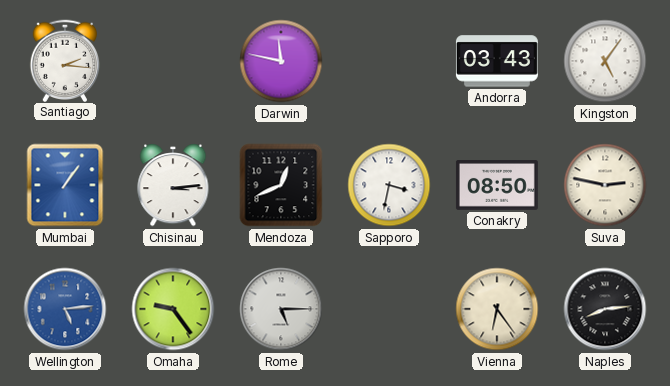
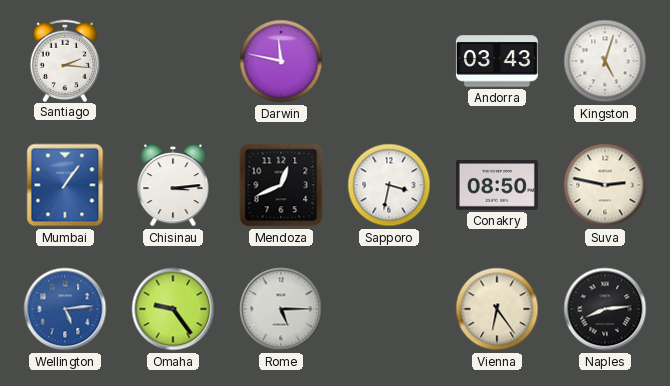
Kingston: 5:06 -> 5:03 (605, 61)
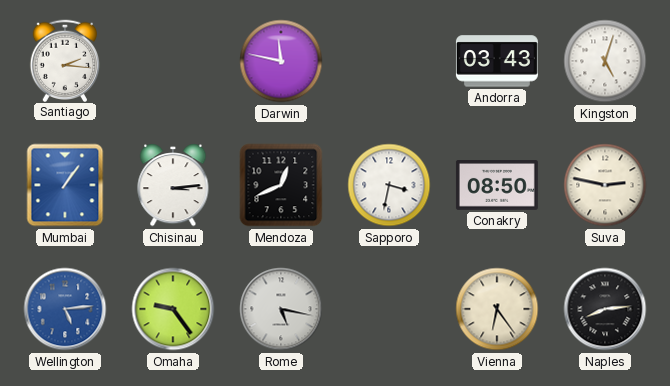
Rome: 5:15 -> 5:17 (281, 309)
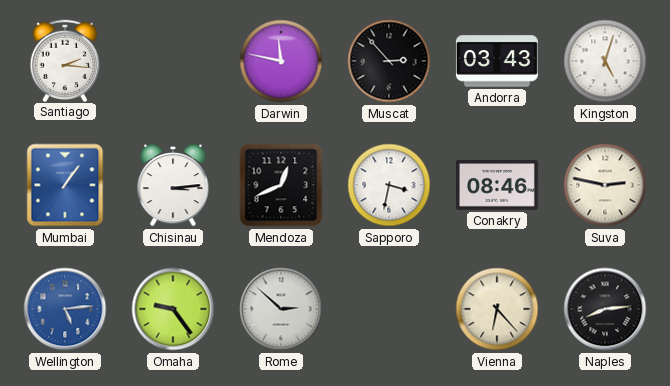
Muscat: none -> 2:53 (389, 61)
Conakry: 08:50 -> 08:46 (497, 186)
Rome: 5:17 -> 2:52 (281, 309)
Vienna: 6:24 -> 6:23 (497, 309)
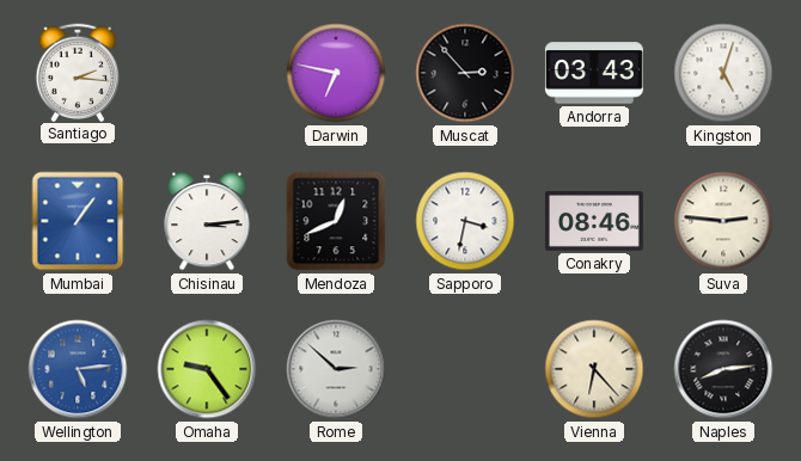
Darwin: 11:47 -> 6:47 (336, 73)
Suva: 2:47 -> 2:46 (723, 221)
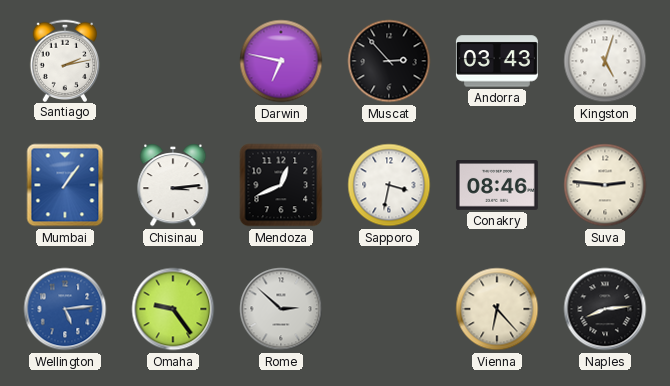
Santiago: 2:16 -> 2:13 (65, 60)
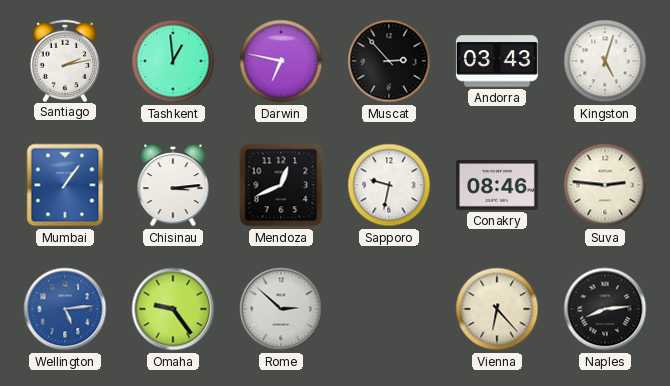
Tashkent: none -> 12:59 (173, 61)
Sapporo: 3:32 -> 9:32 (389, 185)
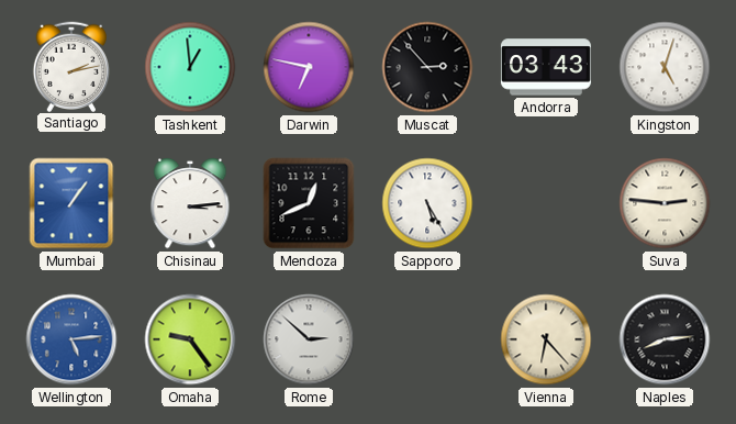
Sapporo: 9:32 -> 5:25 (427, 203)
Conakry: 08:46 -> none (497, 186)
